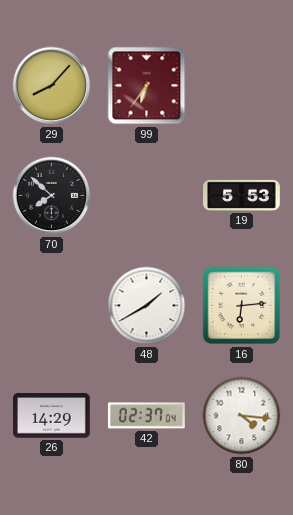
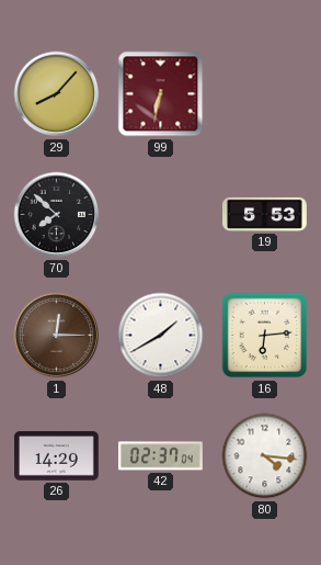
99: 6:36 -> 6:32 (161, 94)
1: none -> 12:15 (57, 336)
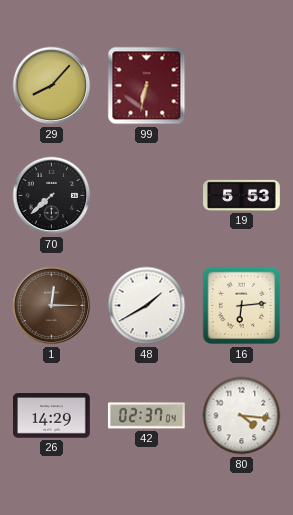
70: 7:52 -> 7:38 (52, 196)
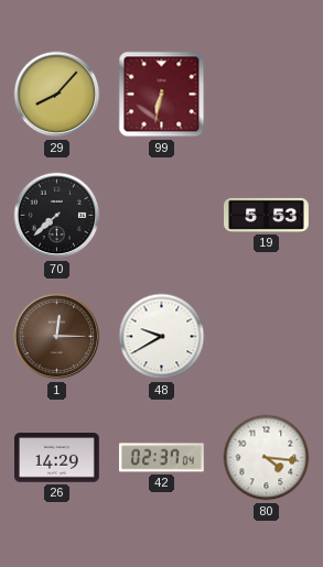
48: 1:40 -> 9:40 (162, 337)
16: 6:14 -> none (242, 306)
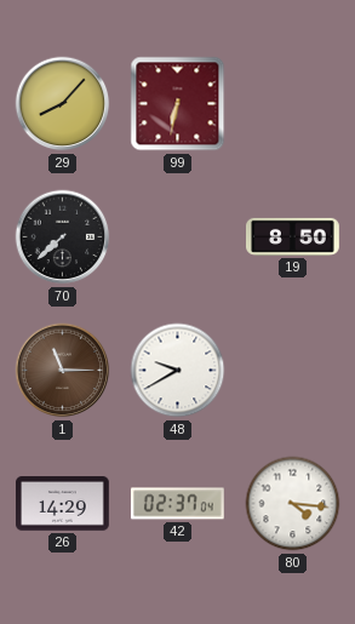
19: 5:53 -> 8:50 (293, 236)
1: 12:15 -> 11:15 (63, 371)
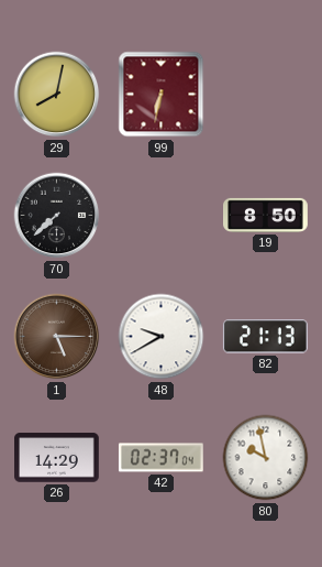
29: 8:07 -> 8:02 (57, 95)
1: 11:15 -> 5:15 (57, 337)
82: none -> 21:13 (265, 337)
80: 4:16 -> 9:58 (266, 458)
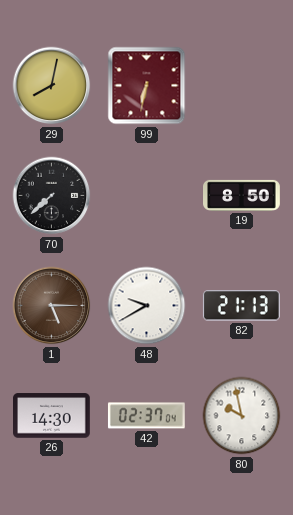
26: 14:29 -> 14:30 (52, 416)
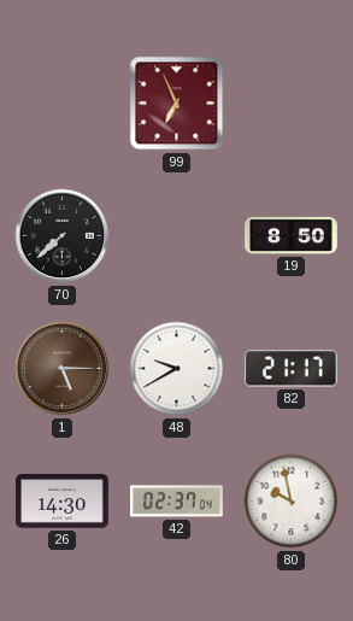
29: 8:02 -> none (52, 86)
99: 6:32 -> 6:56 (177, 104)
82: 21:13 -> 21:17 (290, 369)
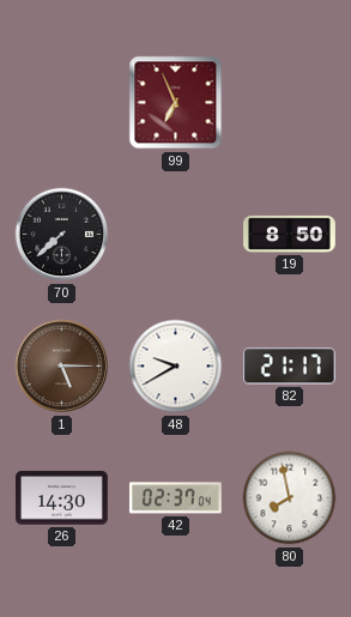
80: 9:58 -> 7:58 (290, 498)
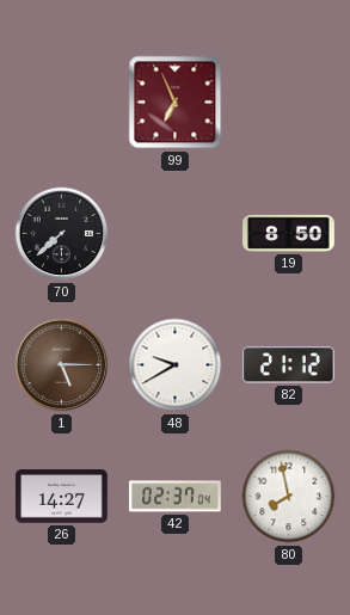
82: 21:17 -> 21:12 (288, 365)
26: 14:30 -> 14:27 (62, 497)
